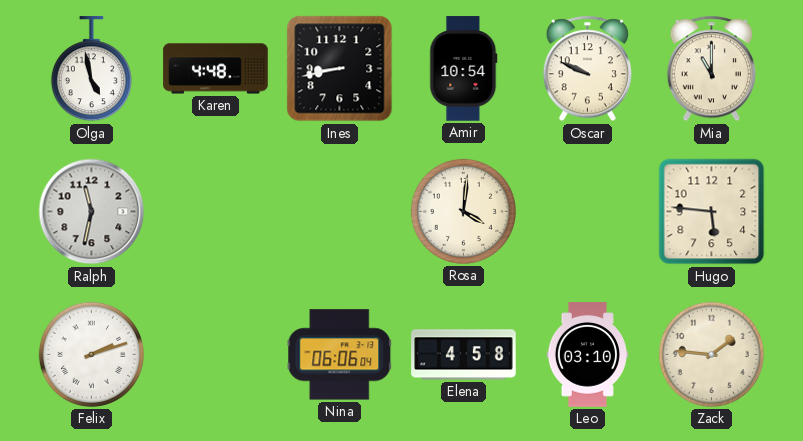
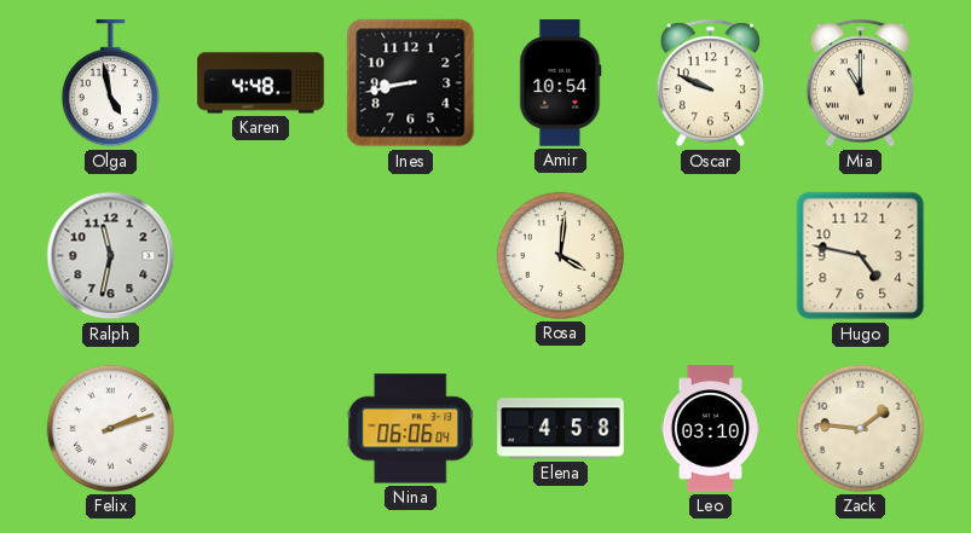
Hugo: 5:46 -> 4:47 (861, 256)
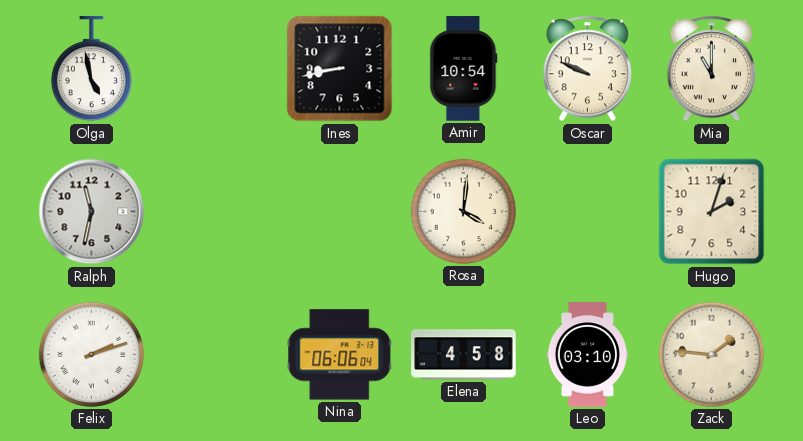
Karen: 4:48 -> none (261, 83)
Hugo: 4:47 -> 2:03 (712, 212)
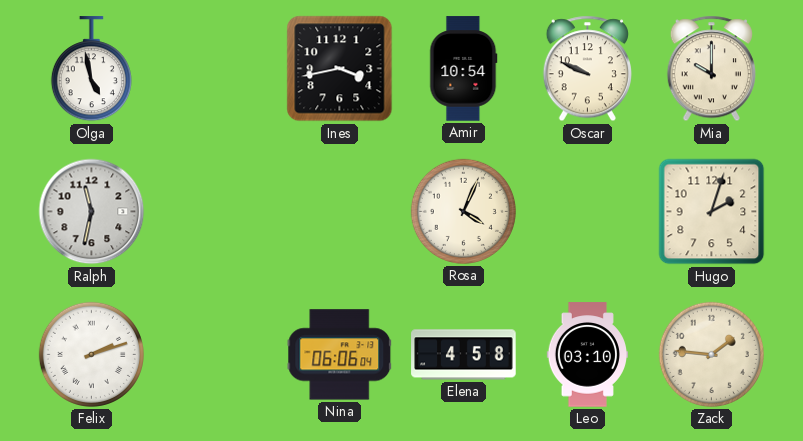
Ines: 8:43 -> 3:43 (340, 69)
Mia: 11:00 -> 10:00 (711, 69)
Rosa: 4:01 -> 4:04 (463, 211)
